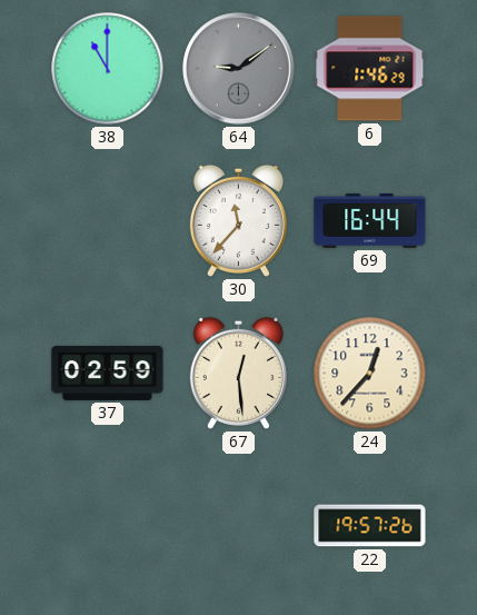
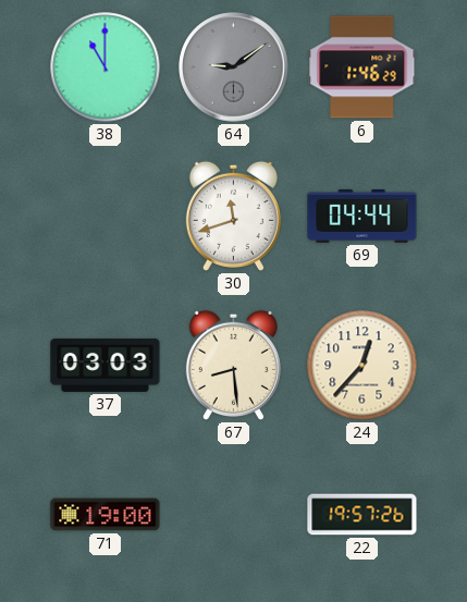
30: 11:37 -> 11:42 (233, 216)
69: 16:44 -> 04:44 (362, 216)
37: 02:59 -> 03:03 (106, 365)
67: 12:29 -> 8:29 (233, 365)
71: none -> 19:00 (106, 515)
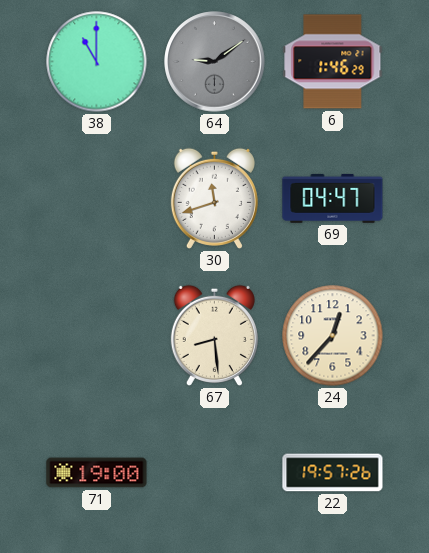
69: 04:44 -> 04:47 (333, 198)
37: 03:03 -> none (106, 365)
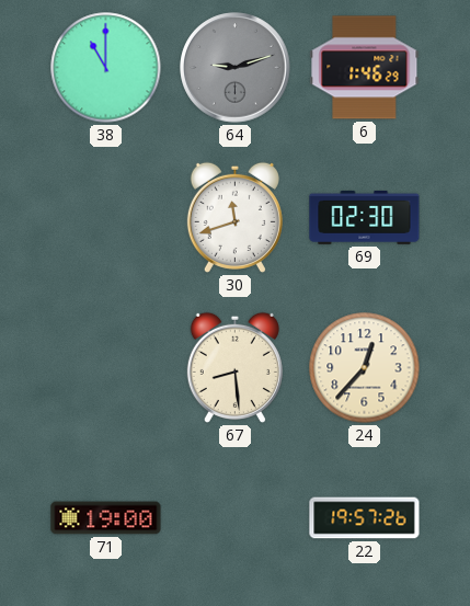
64: 9:09 -> 9:12 (236, 68)
69: 04:47 -> 02:30 (365, 217)
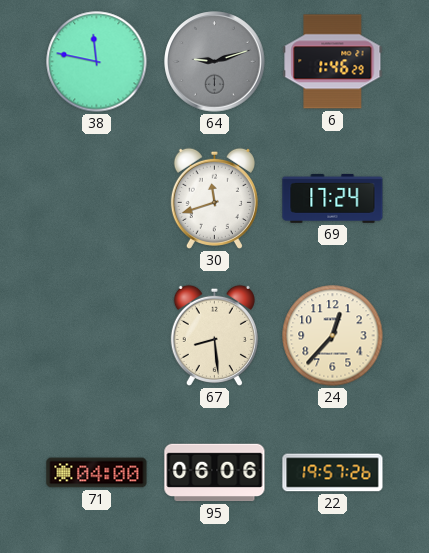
38: 11:00 -> 11:47 (97, 62)
69: 02:30 -> 17:24 (333, 198)
71: 19:00 -> 04:00 (97, 473)
95: none -> 06:06 (215, 473)
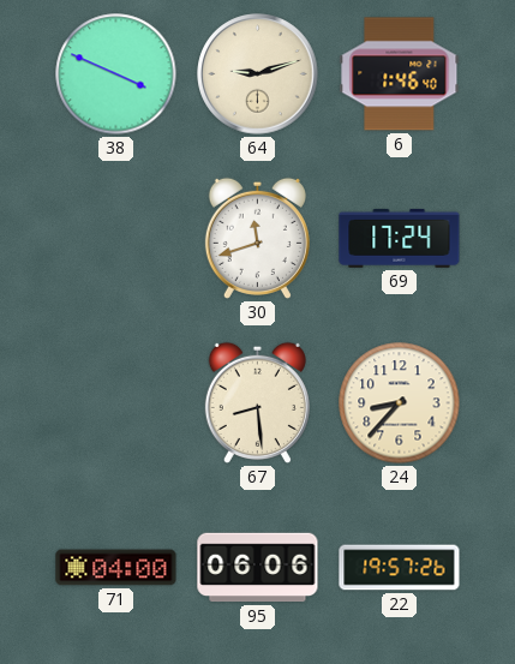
38: 11:47 -> 3:49 (116, 74)
64 dial: grey -> cream (258, 74)
6: 1:46:29 -> 1:46:40 (400, 74)
24: 12:37 -> 8:37 (400, 403)
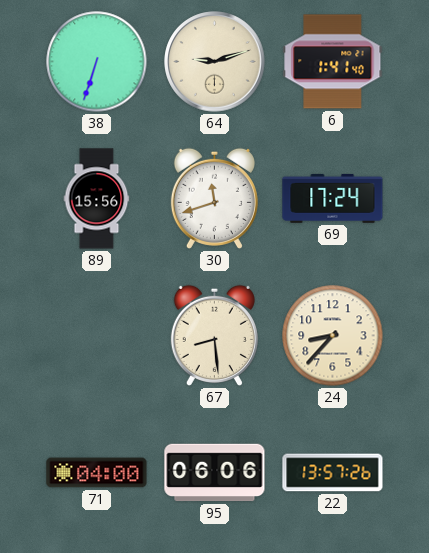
38: 3:49 -> 6:33 (97, 62)
6: 1:46 -> 1:41 (333, 62)
89: none -> 15:56 (97, 199)
22: 19:57 -> 13:57 (333, 473)
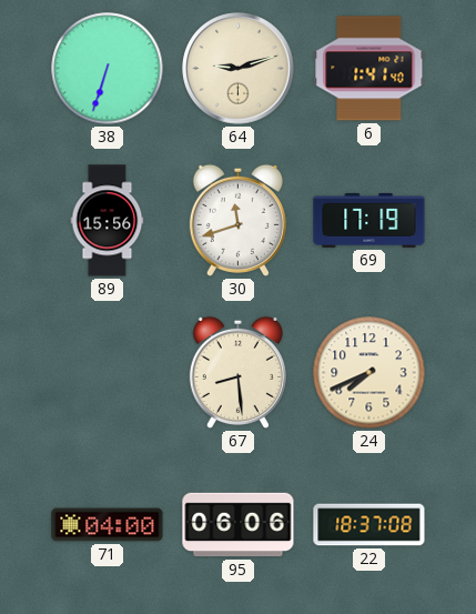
69: 17:24 -> 17:19 (369, 220)
24: 8:37 -> 7:41 (369, 373)
22: 13:57 -> 18:37 (369, 525)
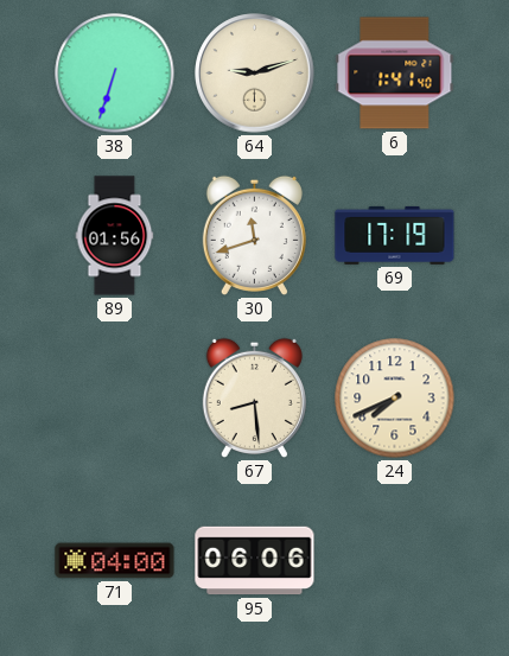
89: 15:56 -> 01:56 (115, 236)
22: 18:37 -> none (369, 525)
